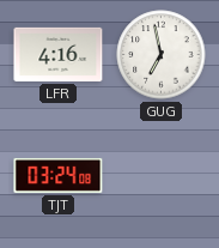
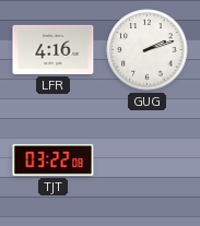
GUG: 6:58 -> 2:12 (148, 50)
TJT: 03:24 -> 03:22 (54, 159)
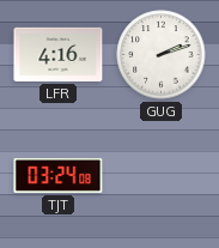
TJT: 03:22 -> 03:24 (59, 175)
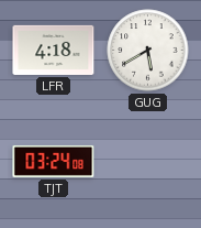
LFR: 4:16 -> 4:18 (54, 50)
GUG: 2:12 -> 5:40 (148, 51)
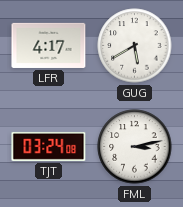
LFR: 4:18 -> 4:17 (49, 45)
FML: none -> 3:13 (135, 147)
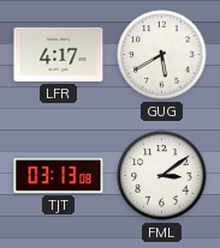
TJT: 03:24 -> 03:13 (59, 175)
FML: 3:13 -> 3:09 (162, 176)
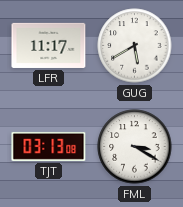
LFR: 4:17 -> 11:17 (49, 45)
FML: 3:09 -> 3:20 (135, 147)
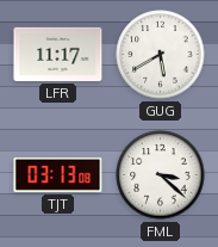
FML: 3:20 -> 3:22 (161, 175)
